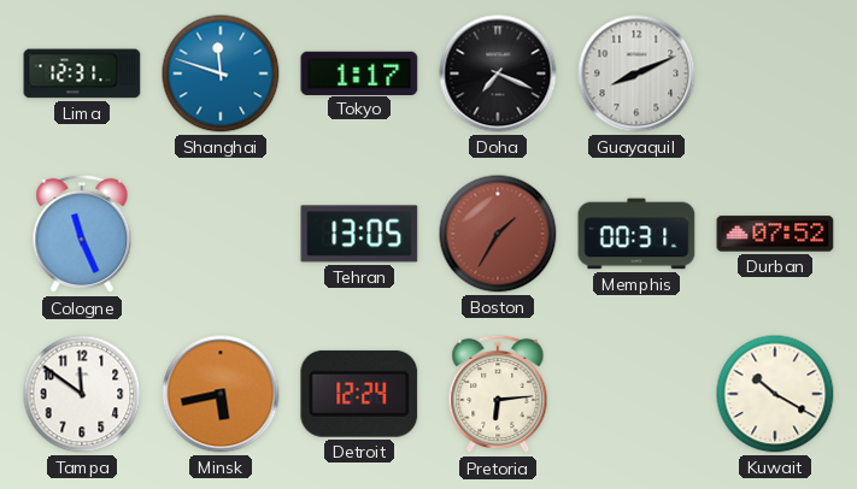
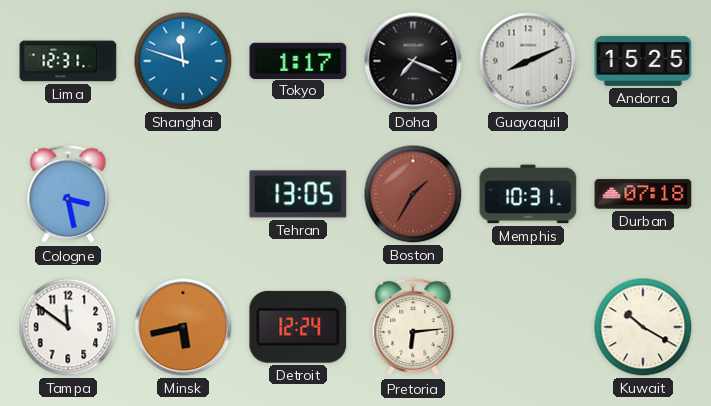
Andorra: none -> 15:25 (643, 61)
Cologne: 11:26 -> 3:28 (68, 194)
Memphis: 00:31 -> 10:31 (528, 194)
Durban: 07:52 -> 07:18 (643, 194)
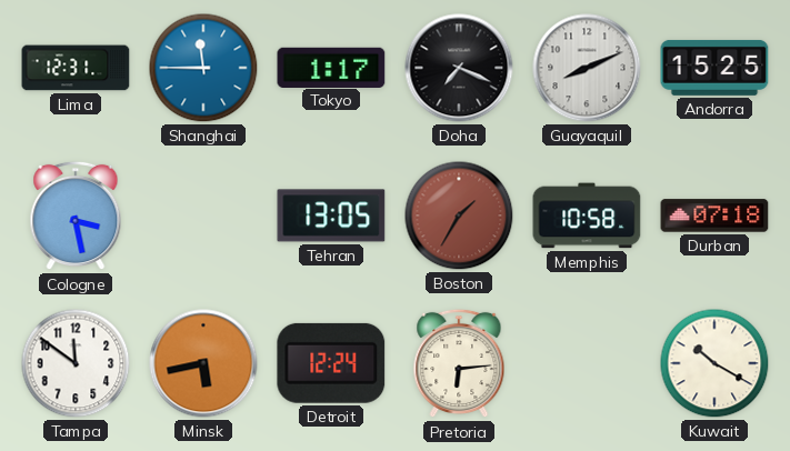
Shanghai: 11:48 -> 11:45 (203, 68)
Memphis: 10:31 -> 10:58 (587, 216)
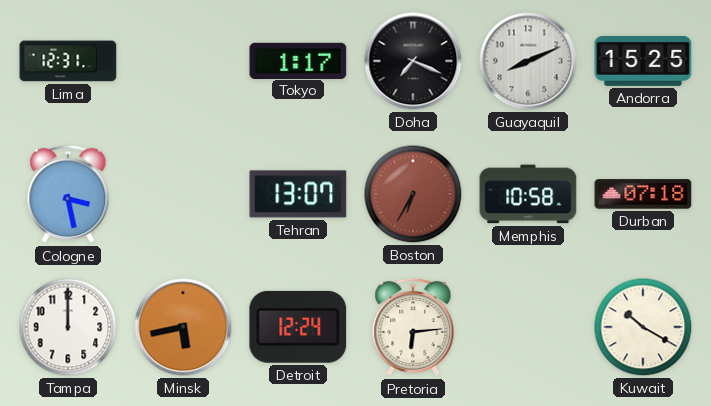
Shanghai: 11:45 -> none (203, 68)
Tehran: 13:05 -> 13:07 (298, 194)
Boston: 1:35 -> 6:35 (413, 194)
Tampa: 11:51 -> 12:00 (68, 327)
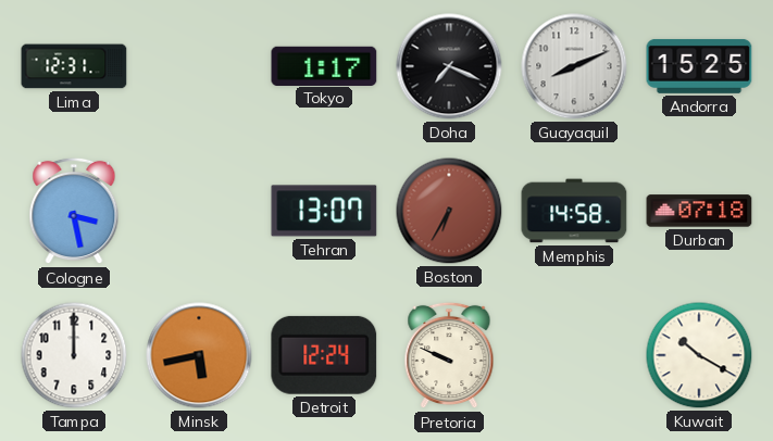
Memphis: 10:58 -> 14:58 (574, 211)
Pretoria: 6:14 -> 9:49 (449, 355)
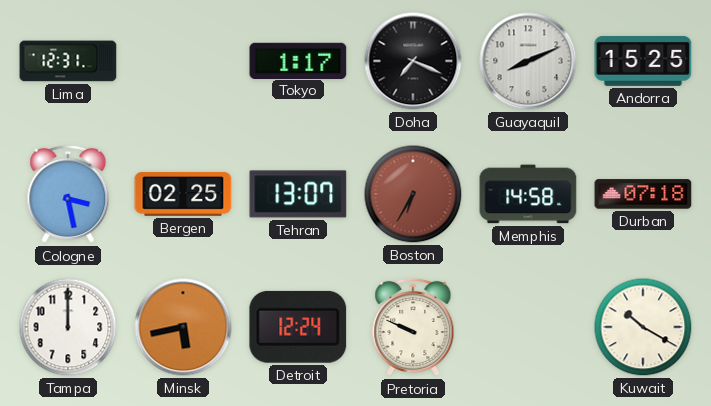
Bergen: none -> 02:25 (183, 194)
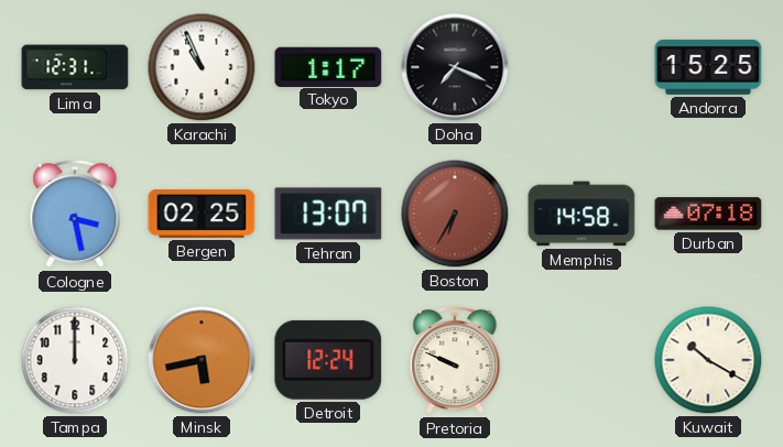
Karachi: none -> 10:56 (202, 67)
Guayaquil: 8:11 -> none (528, 61)
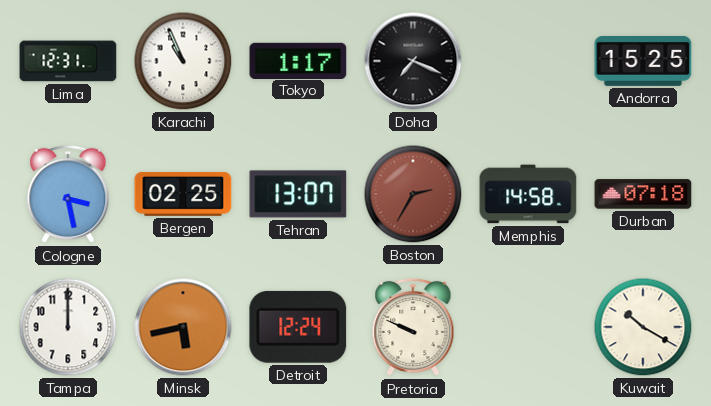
Boston: 6:35 -> 2:35 (413, 194)
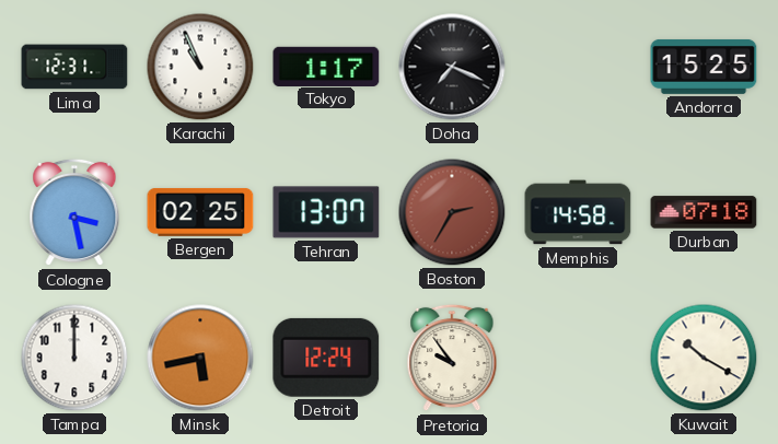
Pretoria: 9:49 -> 9:54 (452, 358)
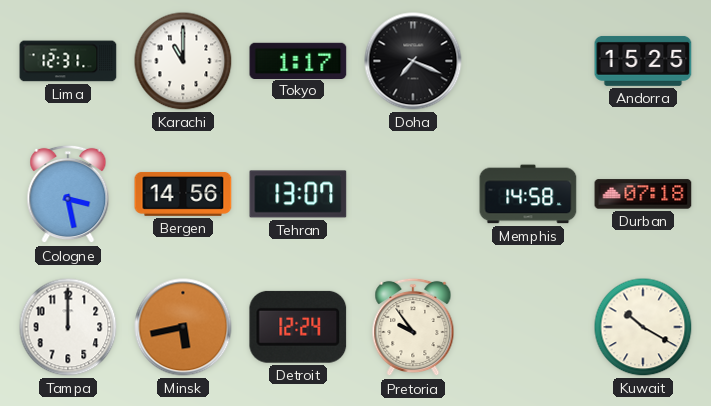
Karachi: 10:56 -> 11:00 (183, 61)
Bergen: 02:25 -> 14:56 (183, 194)
Boston: 2:35 -> none (452, 212)
